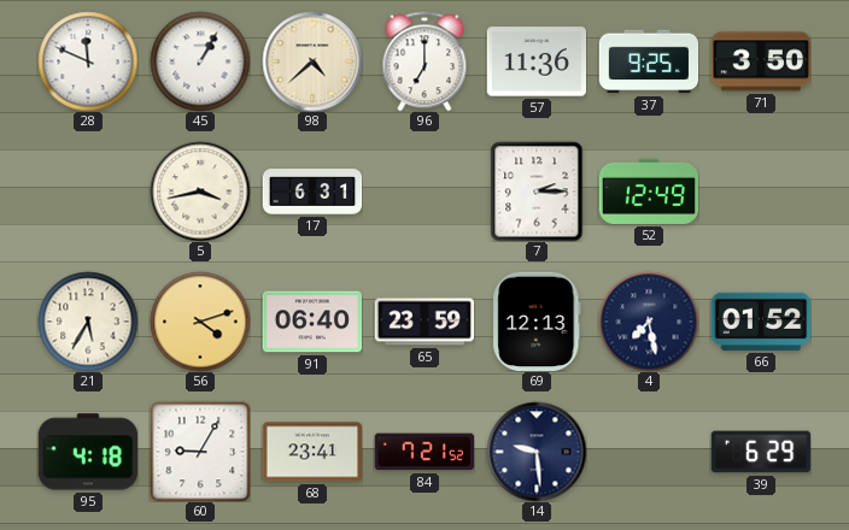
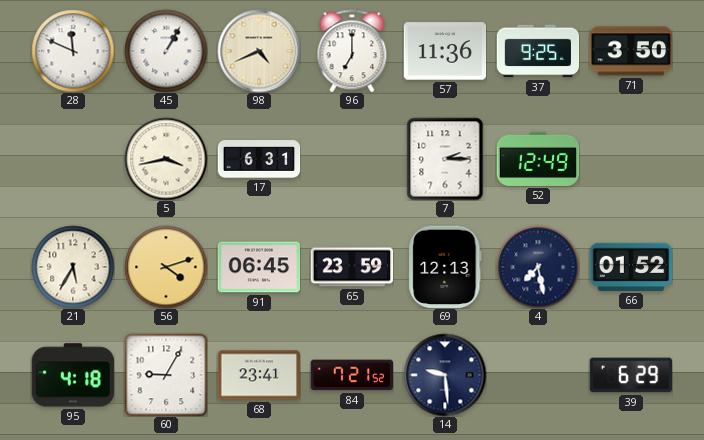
98: 4:38 -> 4:41 (259, 51)
91: 06:40 -> 06:45 (259, 267)
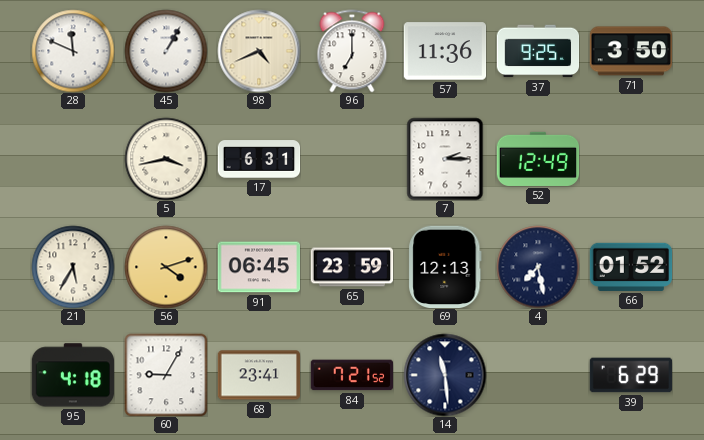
14: 9:29 -> 11:29 (445, 375)
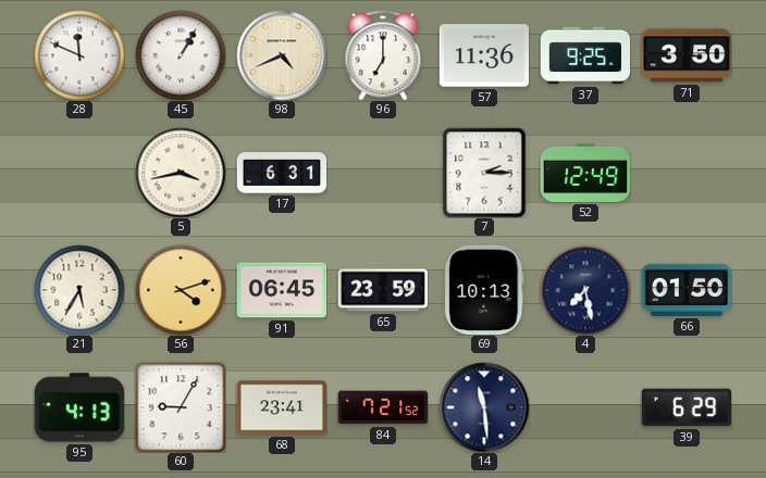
69: 12:13 -> 10:13 (484, 289)
66: 01:52 -> 01:50 (687, 290)
95: 4:18 -> 4:13 (79, 407)
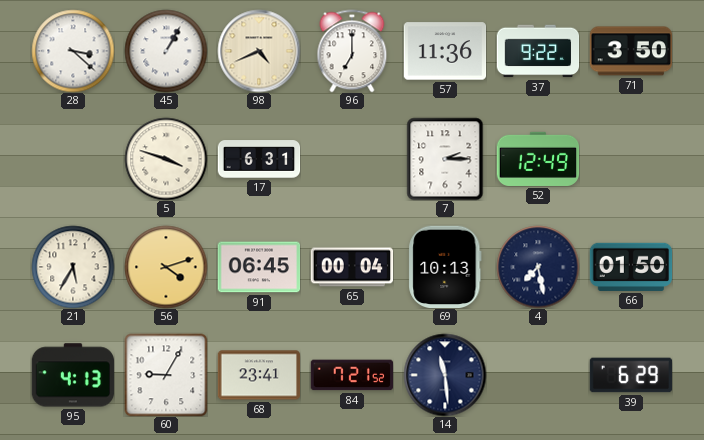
28: 11:49 -> 3:22 (73, 51)
37: 9:25 -> 9:22 (538, 51)
5: 3:43 -> 3:48 (166, 159)
65: 23:59 -> 00:04 (352, 267)
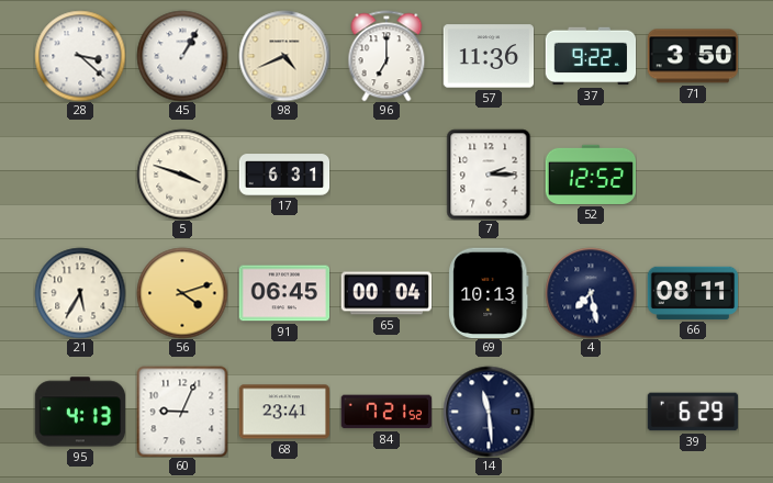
52: 12:49 -> 12:52 (591, 175)
66: 01:50 -> 08:11 (693, 293)
60: 9:05 -> 9:04 (182, 412)
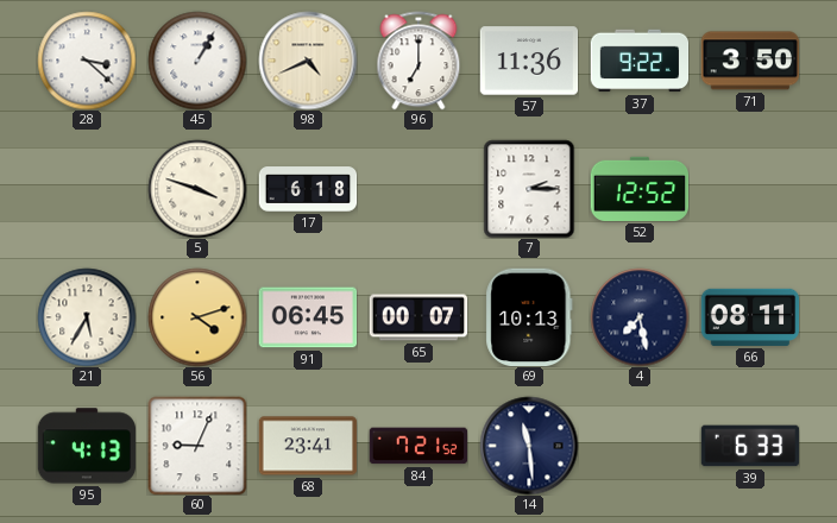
17: 6:31 -> 6:18 (308, 189)
65: 00:04 -> 00:07 (418, 317)
39: 6:29 -> 6:33 (750, 446)
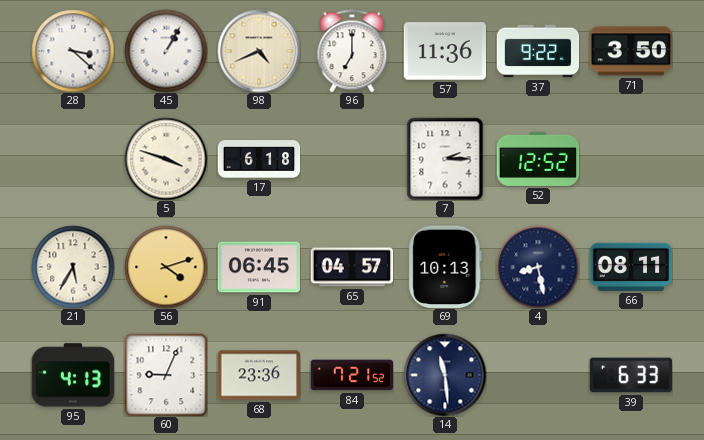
65: 00:07 -> 04:57 (352, 267)
4: 7:28 -> 8:28 (538, 267)
68: 23:41 -> 23:36 (259, 375)
